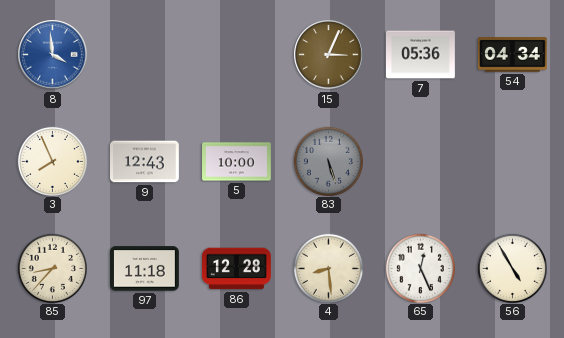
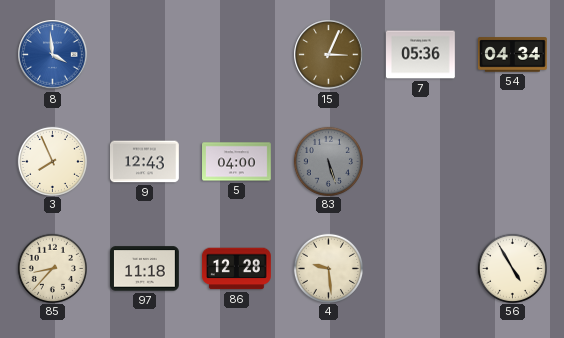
5: 10:00 -> 04:00 (237, 162)
4: 8:29 -> 9:29 (328, 268)
65: 12:26 -> none (420, 268)
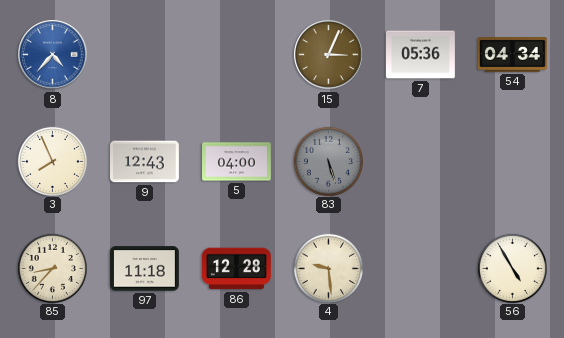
8: 3:59 -> 4:37 (53, 55)
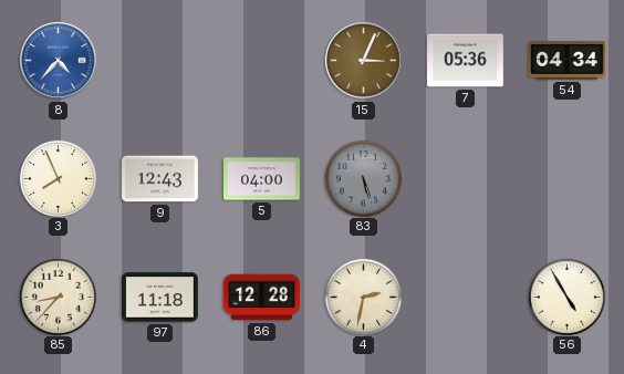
4: 9:29 -> 2:32 (363, 297)
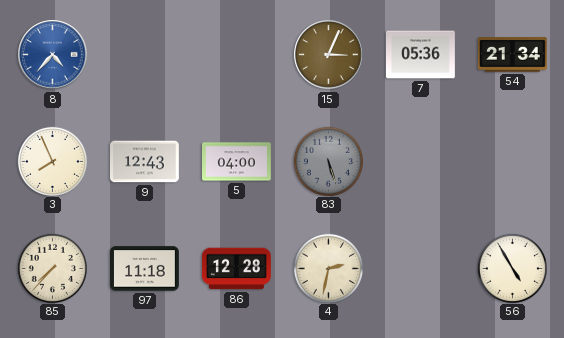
54: 04:34 -> 21:34 (513, 55)
85: 8:37 -> 7:37 (52, 268)
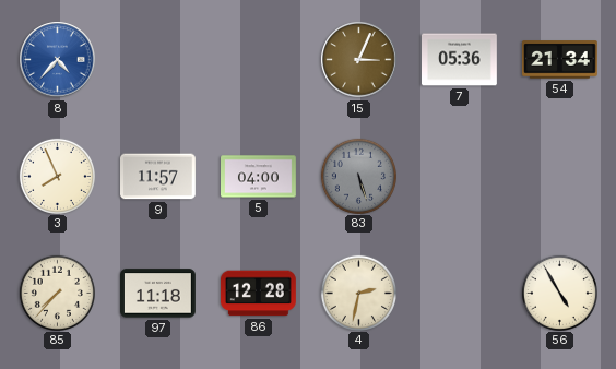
9: 12:43 -> 11:57 (158, 177)
